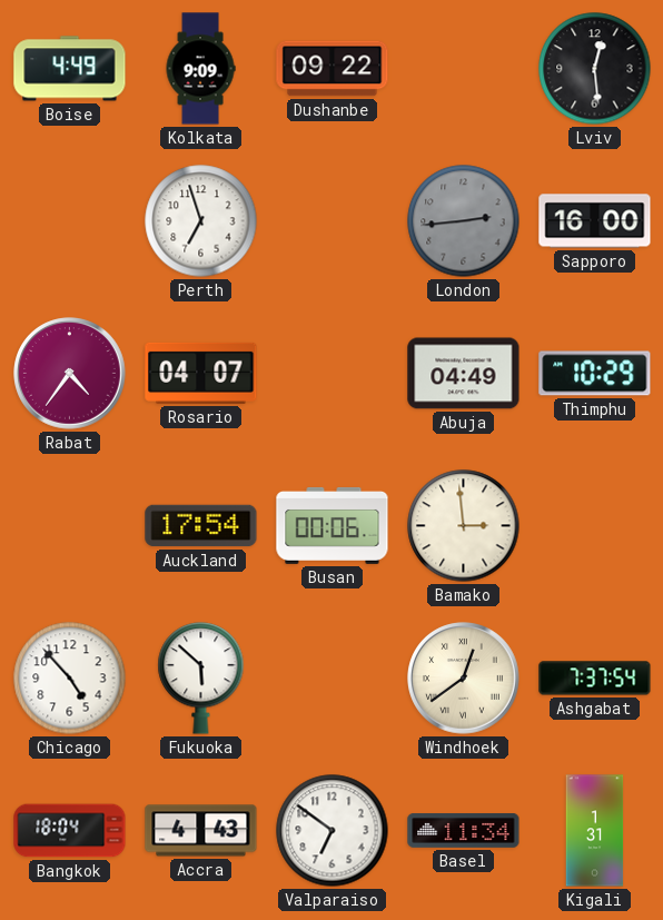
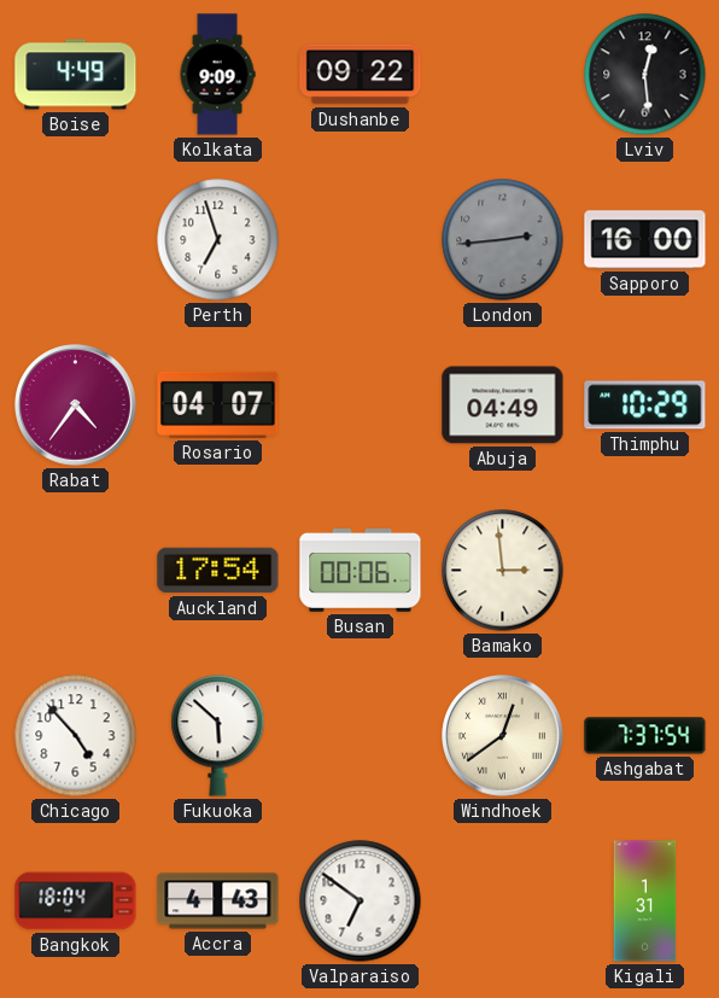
Basel: 11:34 -> none (464, 831)
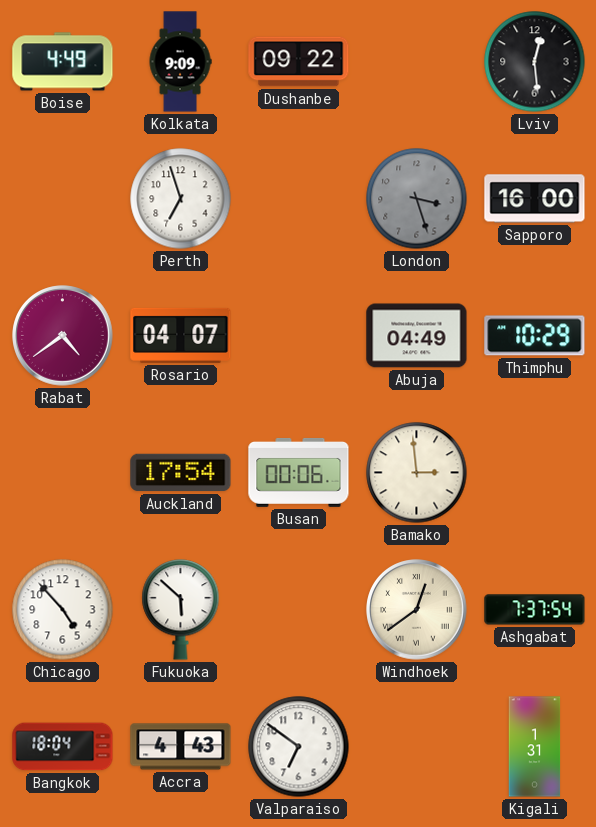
London: 2:44 -> 3:27 (417, 199)
Rabat: 4:36 -> 4:39 (63, 336)
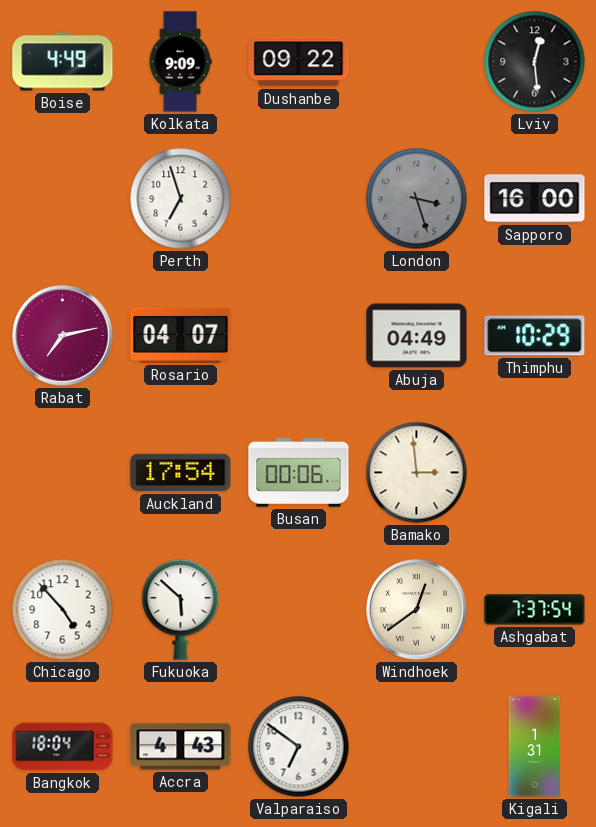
Rabat: 4:39 -> 7:13 (63, 336)
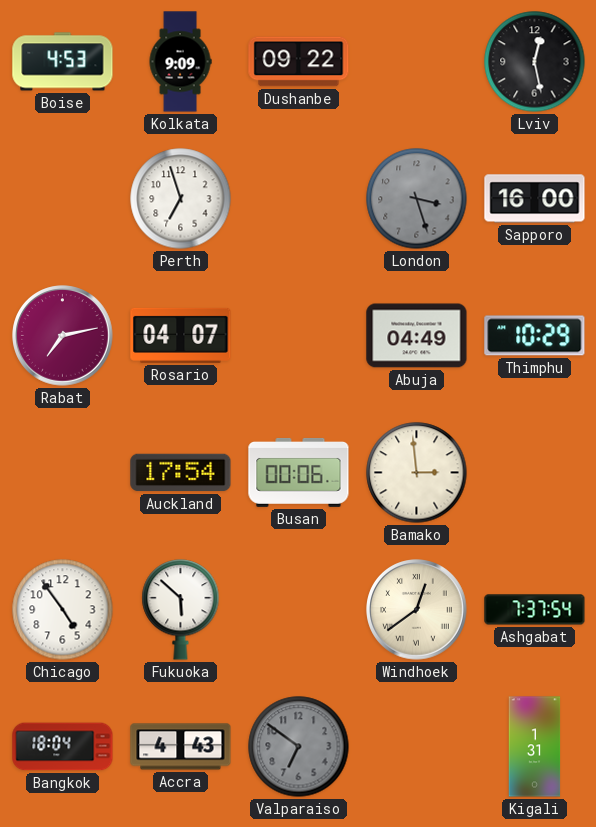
Boise: 4:49 -> 4:53 (63, 62)
Lviv: 12:29 -> 12:28 (535, 62)
Chicago: 4:53 -> 4:54 (63, 610)
Valparaiso dial: white -> grey (299, 747)
